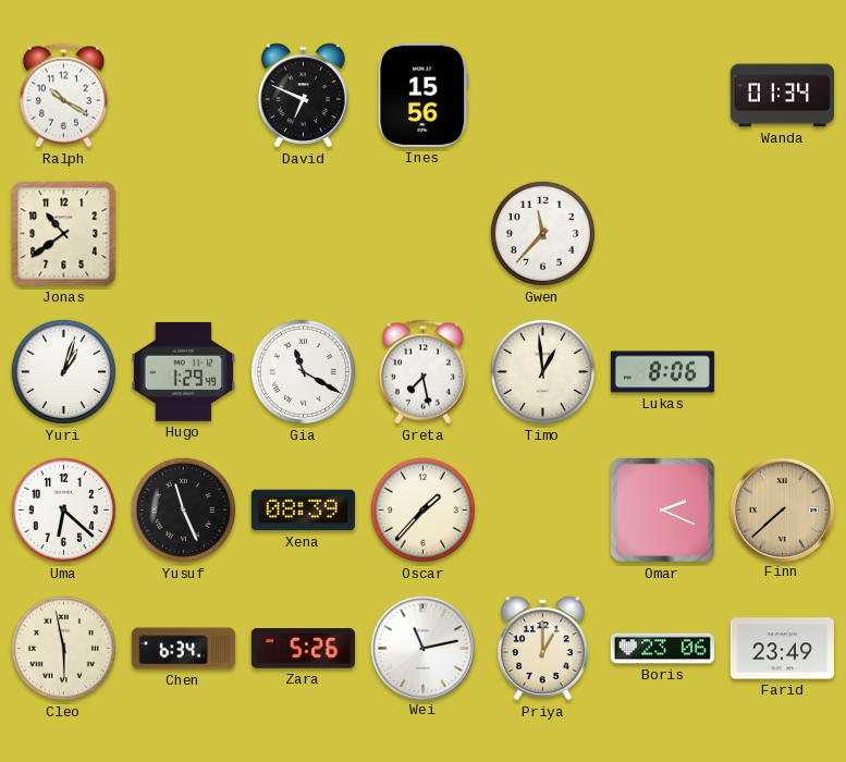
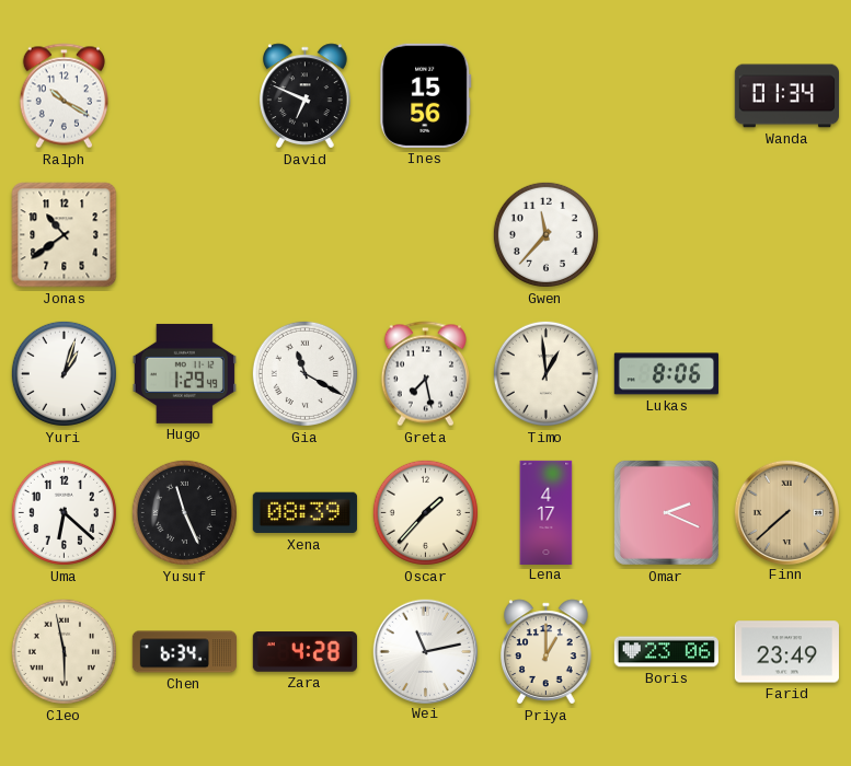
Lena: none -> 4:17 (547, 512)
Zara: 5:26 -> 4:28 (304, 652)
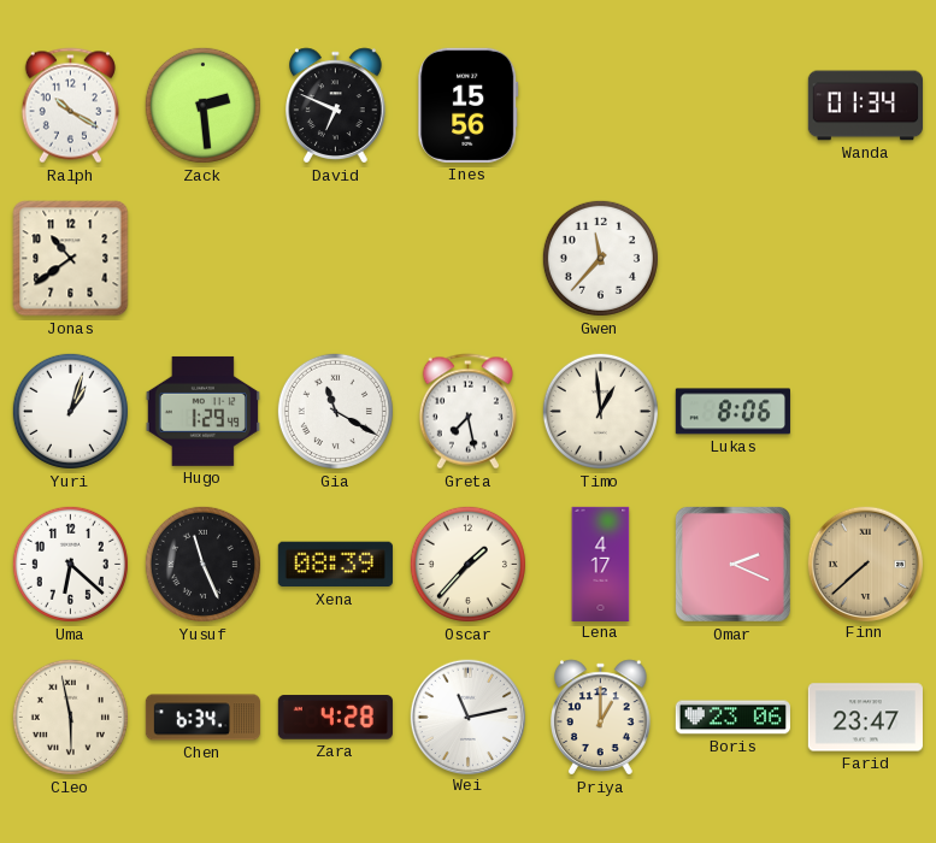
Zack: none -> 2:29 (202, 105)
Farid: 23:49 -> 23:47 (865, 718)
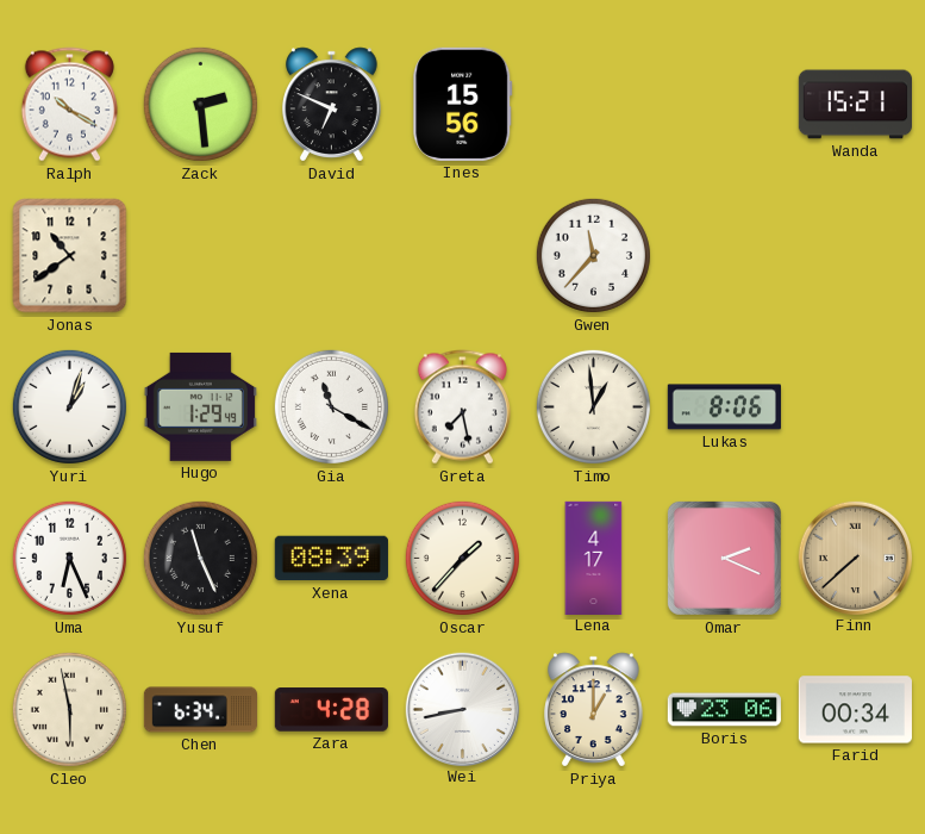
Wanda: 01:34 -> 15:21 (855, 105)
Uma: 6:22 -> 6:26 (69, 558)
Wei: 11:13 -> 8:43 (462, 709)
Farid: 23:47 -> 00:34 (855, 710)
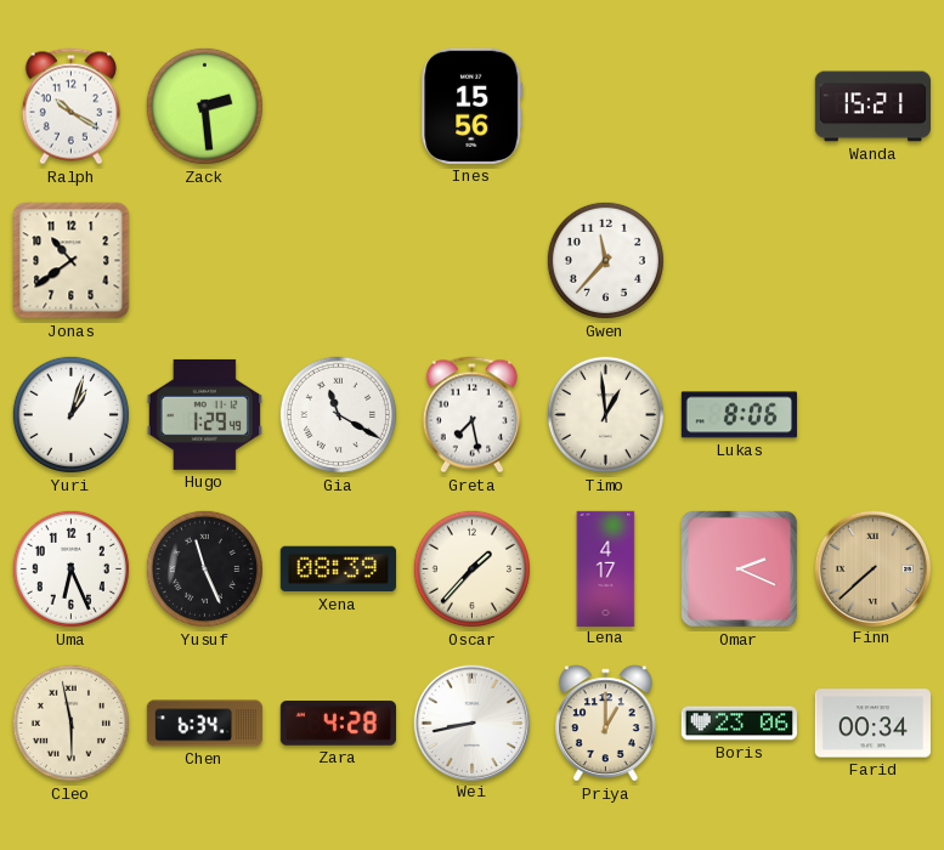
David: 6:49 -> none (332, 105)
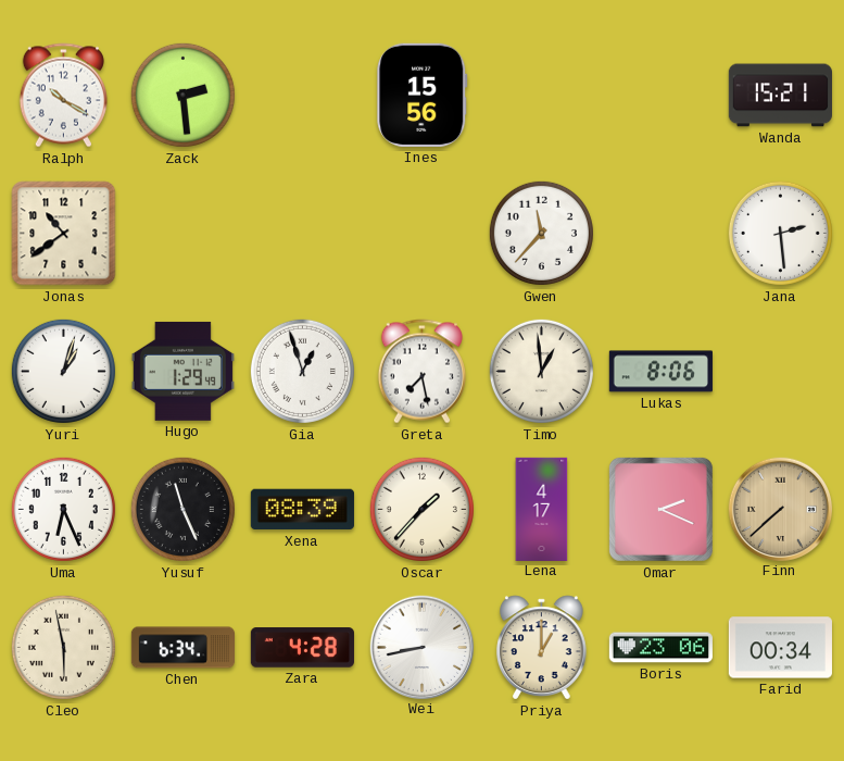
Jana: none -> 2:29 (780, 233)
Gia: 11:20 -> 12:57 (302, 371)
